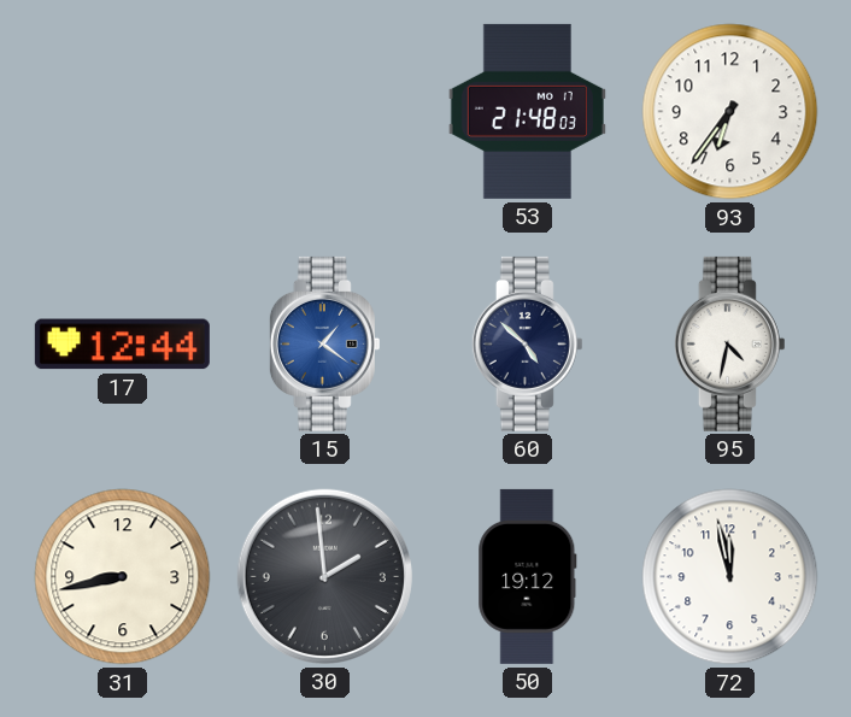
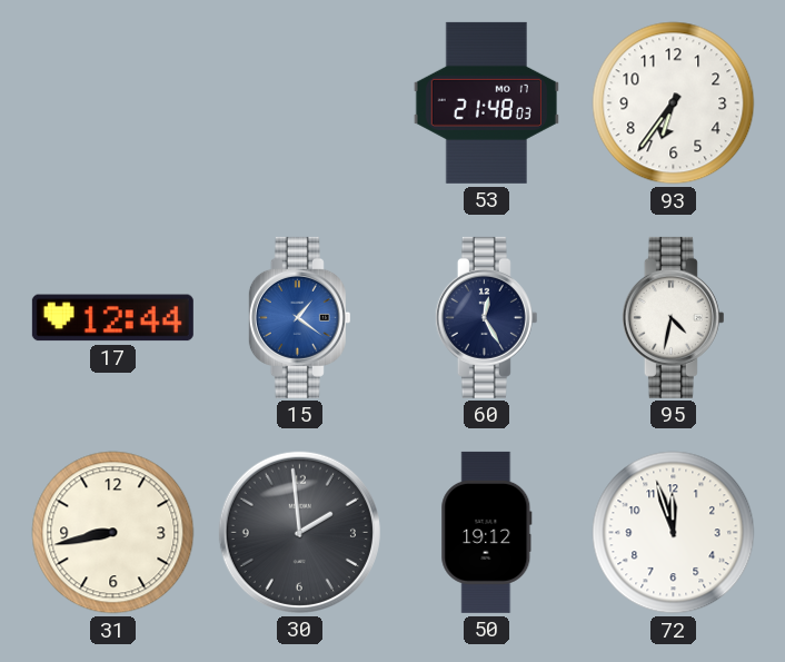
60: 4:52 -> 12:25 (486, 317)
72: 11:58 -> 11:57 (674, 533)
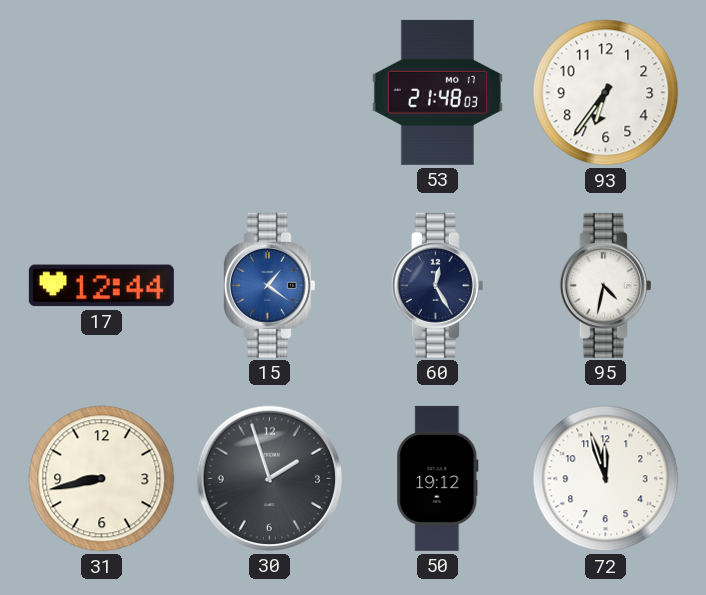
30: 1:59 -> 1:57 (269, 478)
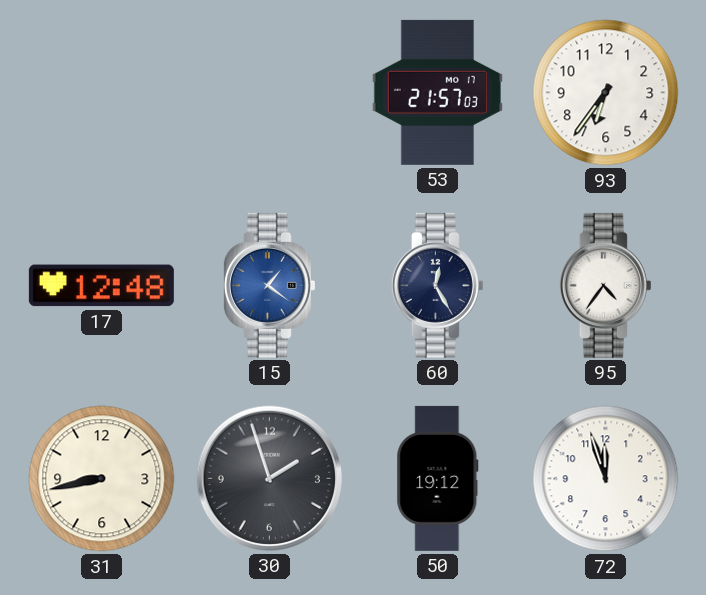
53: 21:48 -> 21:57 (437, 92)
17: 12:44 -> 12:48 (101, 286)
95: 4:32 -> 4:36 (605, 285)
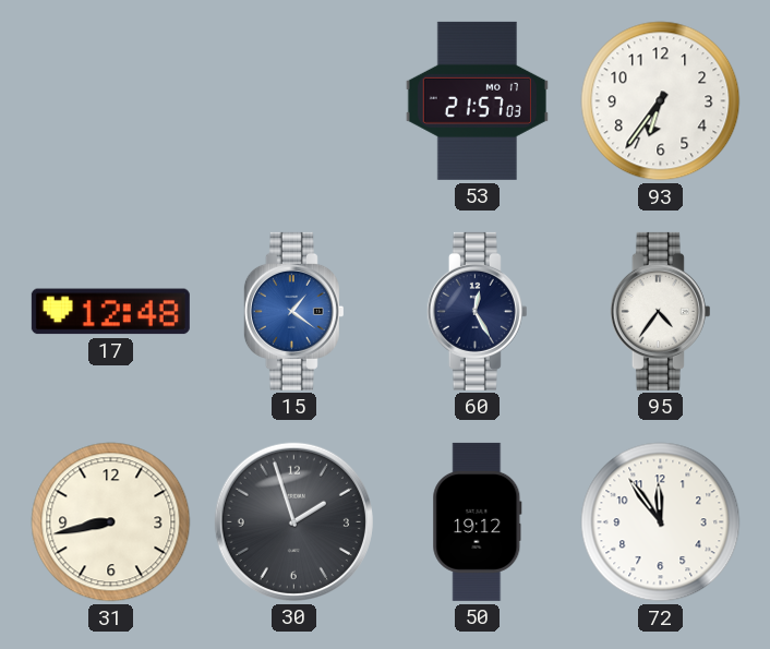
72: 11:57 -> 11:54 (661, 522)
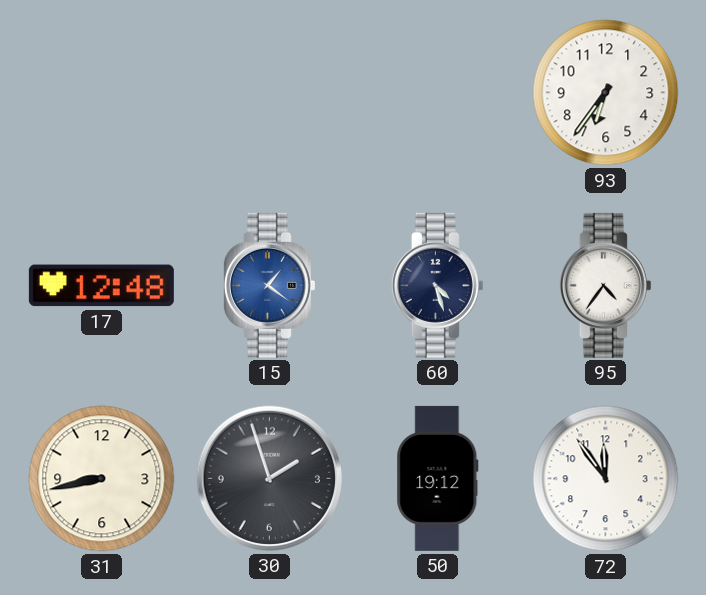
53: 21:57 -> none (477, 100)
60: 12:25 -> 4:27 (437, 285)
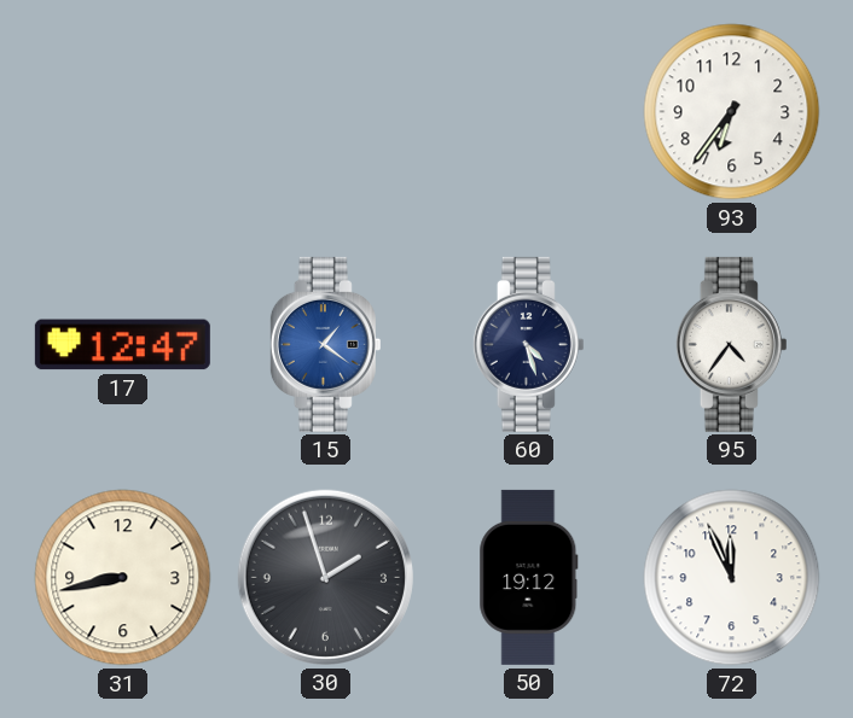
17: 12:48 -> 12:47 (122, 345)
72: 11:54 -> 11:56 (732, 578)
